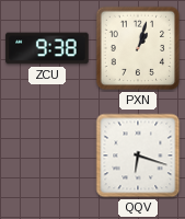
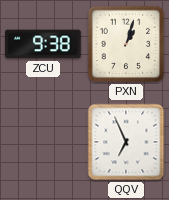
QQV: 6:18 -> 6:56 (126, 142)
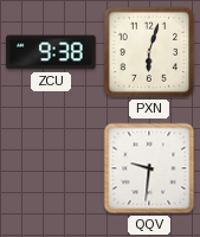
PXN: 1:03 -> 6:03 (149, 52)
QQV: 6:56 -> 9:31 (149, 168)
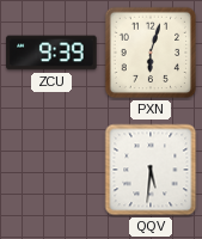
ZCU: 9:38 -> 9:39 (51, 53)
QQV: 9:31 -> 5:31 (151, 170)
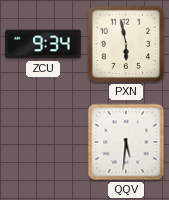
ZCU: 9:39 -> 9:34 (43, 44)
PXN: 6:03 -> 5:58 (126, 44)
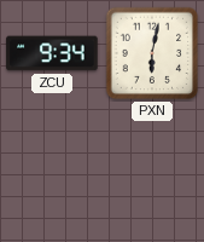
PXN: 5:58 -> 6:02 (152, 53)
QQV: 5:31 -> none (126, 142)
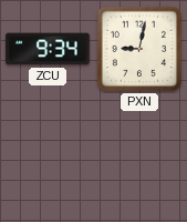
PXN: 6:02 -> 9:02 (139, 49)
